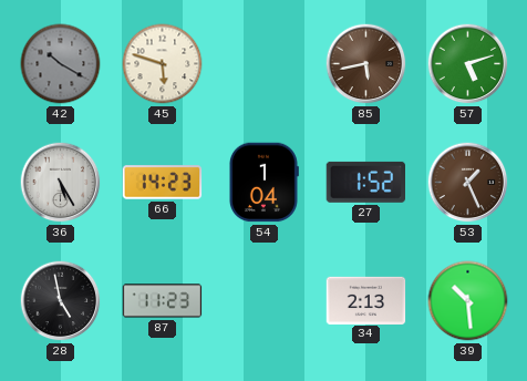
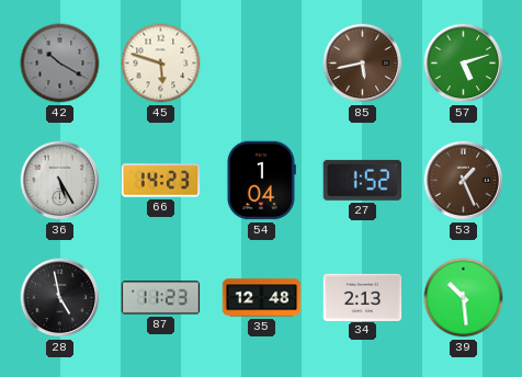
35: none -> 12:48 (262, 298)
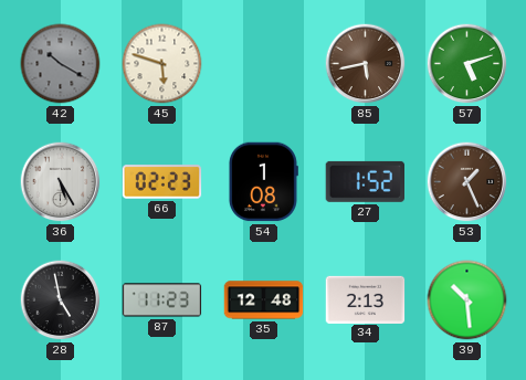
66: 14:23 -> 02:23 (162, 182)
54: 1:04 -> 1:08 (263, 182)
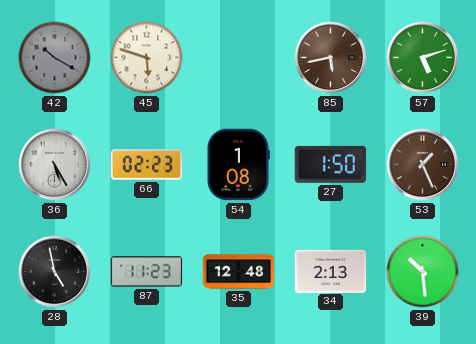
27: 1:52 -> 1:50 (330, 164)
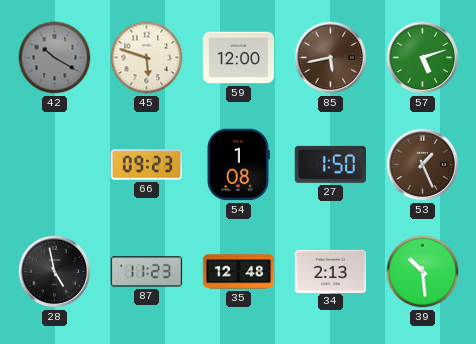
59: none -> 12:00 (239, 58)
36: 5:25 -> none (55, 165)
66: 02:23 -> 09:23 (147, 165)
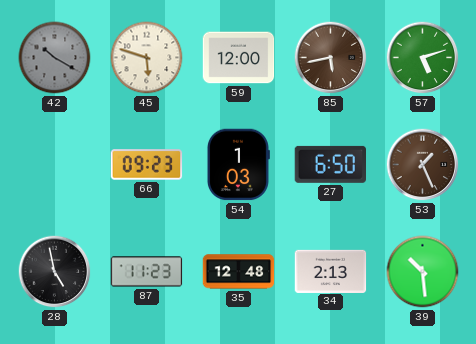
54: 1:08 -> 1:03 (238, 165)
27: 1:50 -> 6:50 (330, 164)
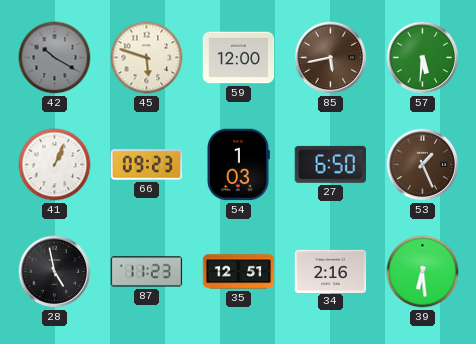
57: 5:12 -> 5:31 (423, 58)
41: none -> 1:04 (55, 165)
35: 12:48 -> 12:51 (239, 272)
34: 2:13 -> 2:16 (331, 271)
39: 10:29 -> 6:29 (423, 272)
